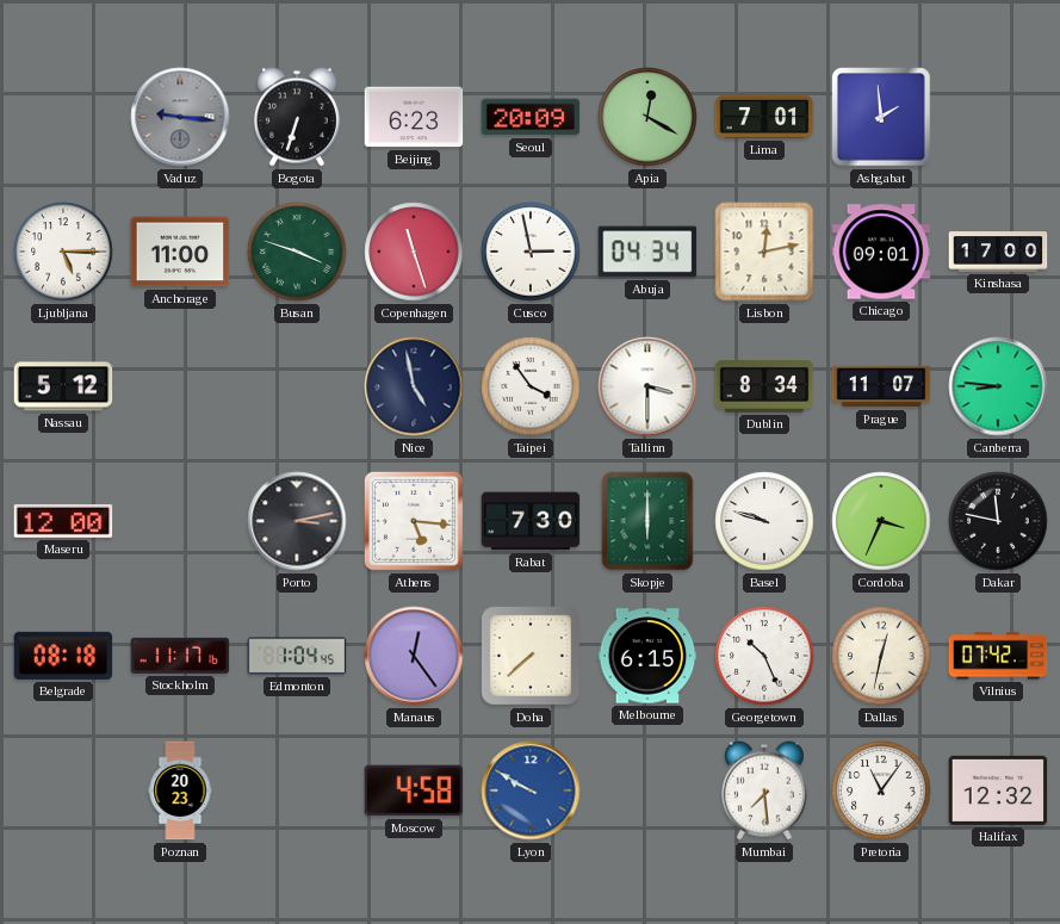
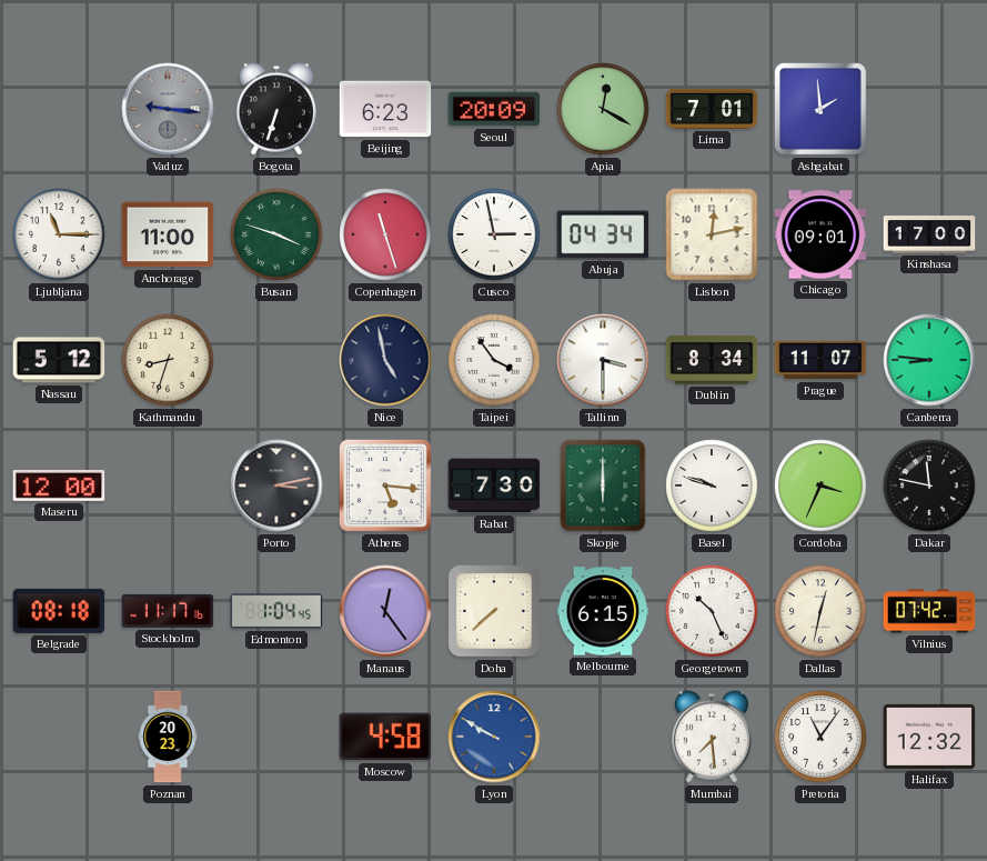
Ljubljana: 5:15 -> 11:15 (59, 234)
Kathmandu: none -> 8:33 (168, 360)
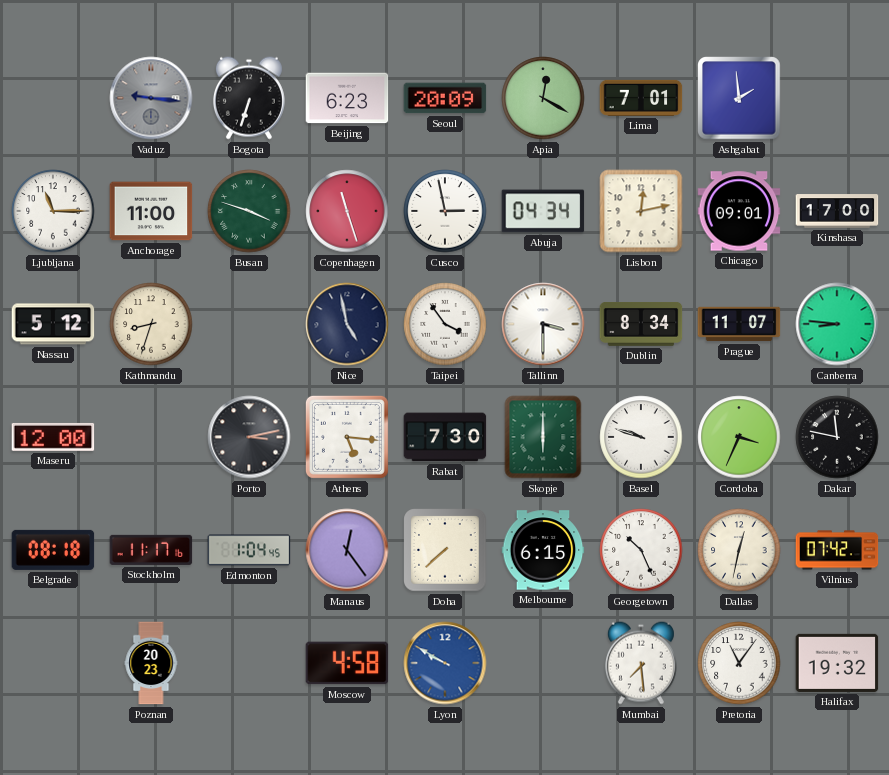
Halifax: 12:32 -> 19:32 (837, 663)
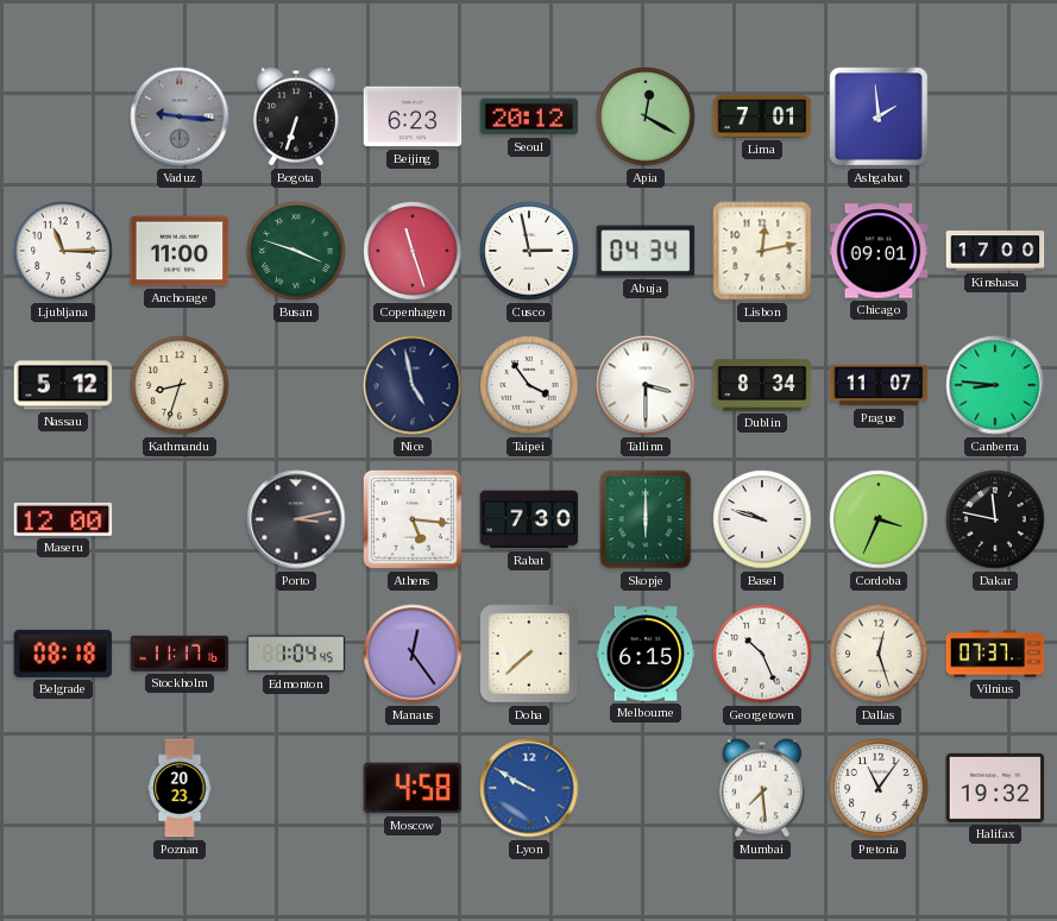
Seoul: 20:09 -> 20:12 (529, 116)
Dallas: 12:32 -> 12:27 (879, 654)
Vilnius: 07:42 -> 07:37 (995, 654)
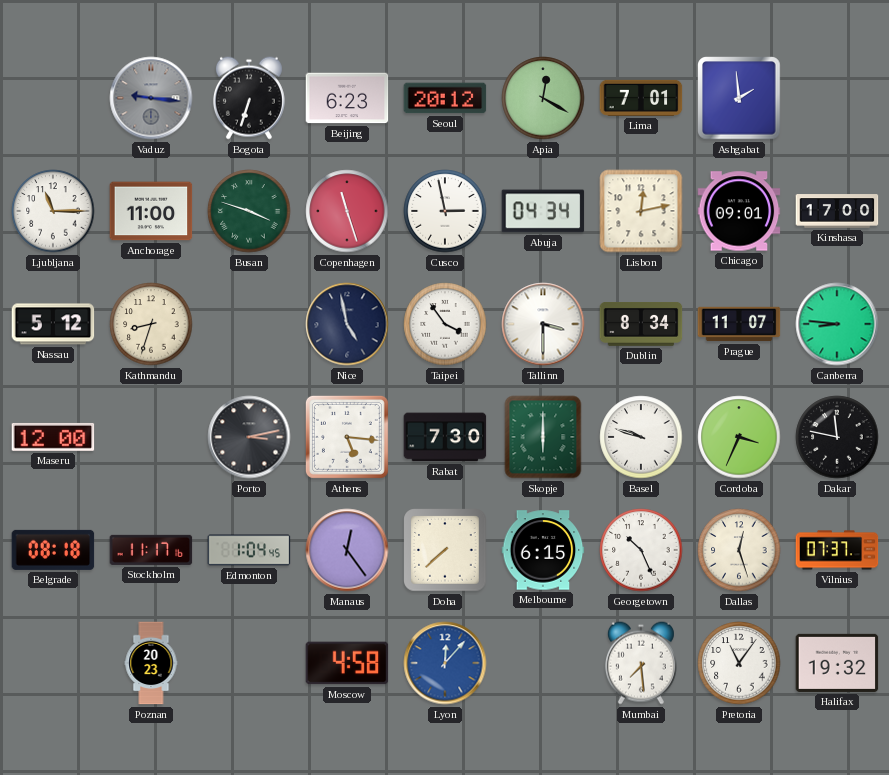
Lyon: 9:50 -> 12:07 (445, 663)
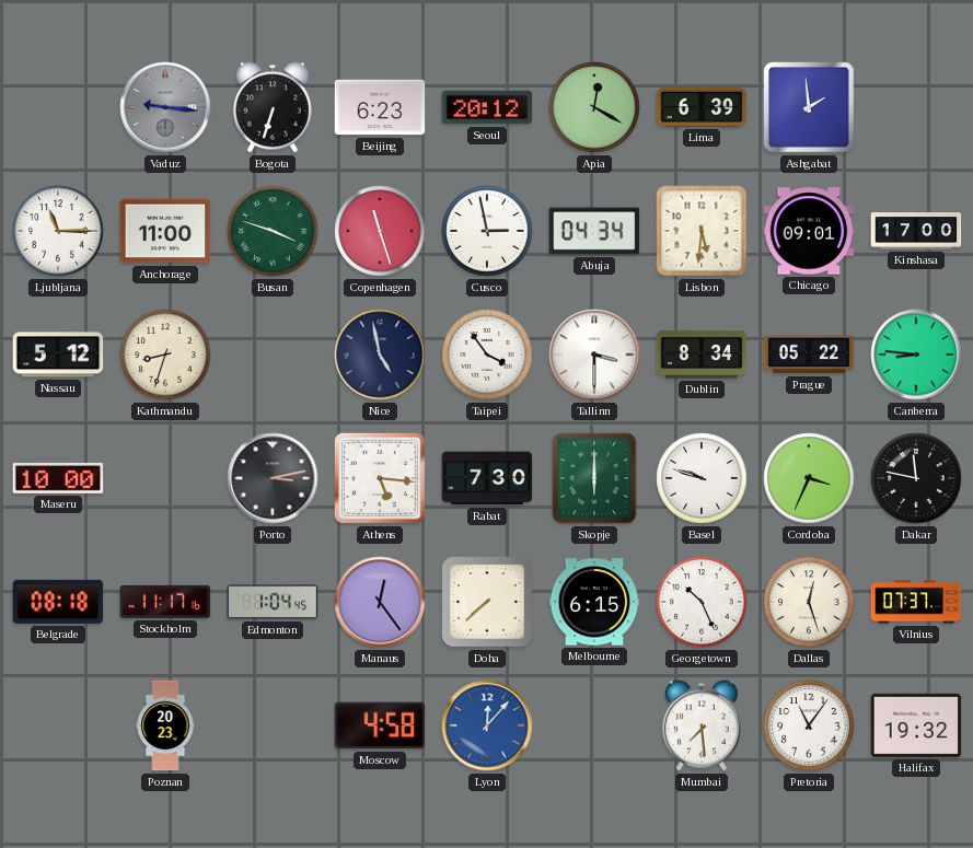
Lima: 7:01 -> 6:39 (702, 107)
Lisbon: 12:13 -> 5:31 (702, 231)
Prague: 11:07 -> 05:22 (809, 355)
Maseru: 12:00 -> 10:00 (58, 478)
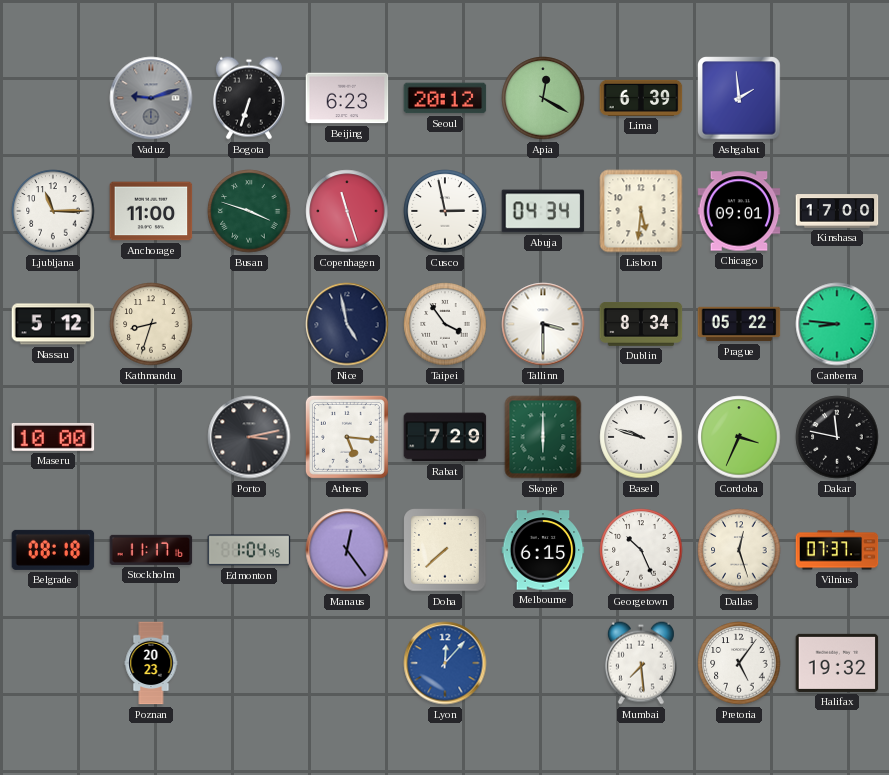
Vaduz: 9:16 -> 9:12 (151, 98)
Rabat: 7:30 -> 7:29 (445, 437)
Moscow: 4:58 -> none (380, 725)
Pretoria: 11:06 -> 5:06 (739, 663)
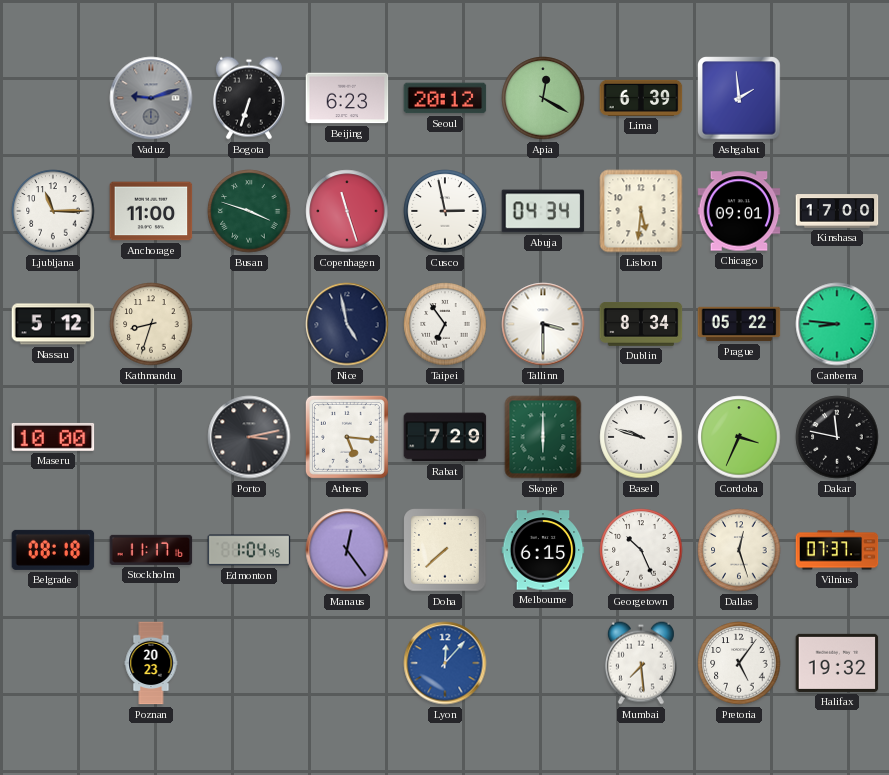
Taipei: 3:54 -> 6:54 (445, 324)
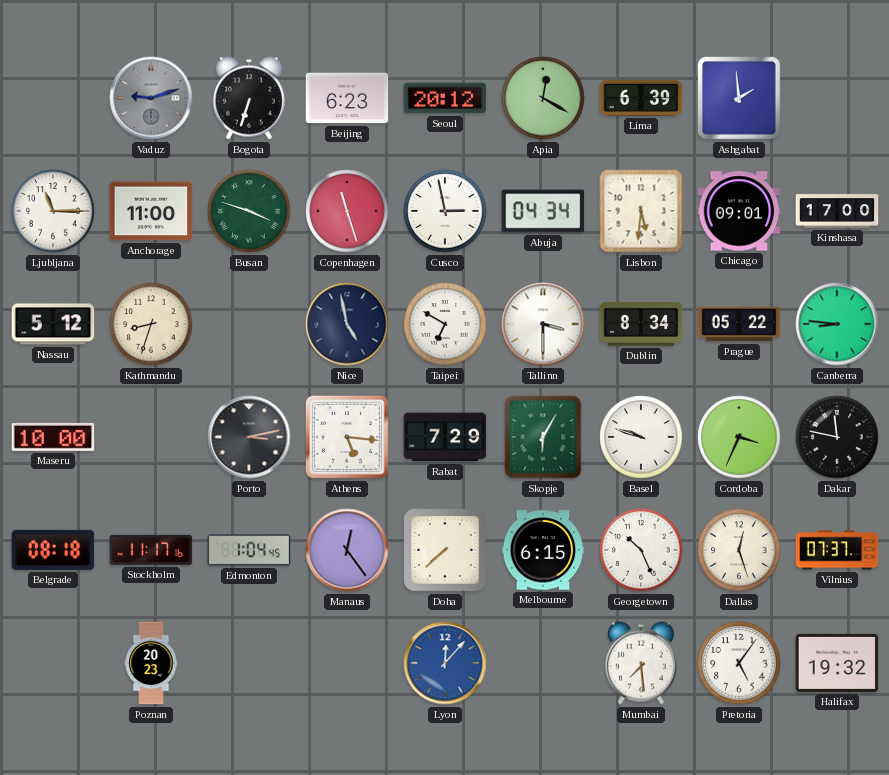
Taipei: 6:54 -> 6:50 (445, 324)
Skopje: 6:00 -> 6:05 (543, 437)
